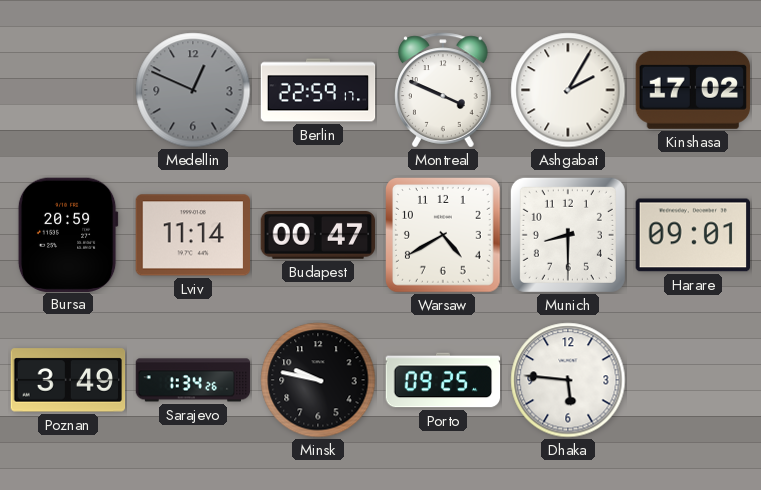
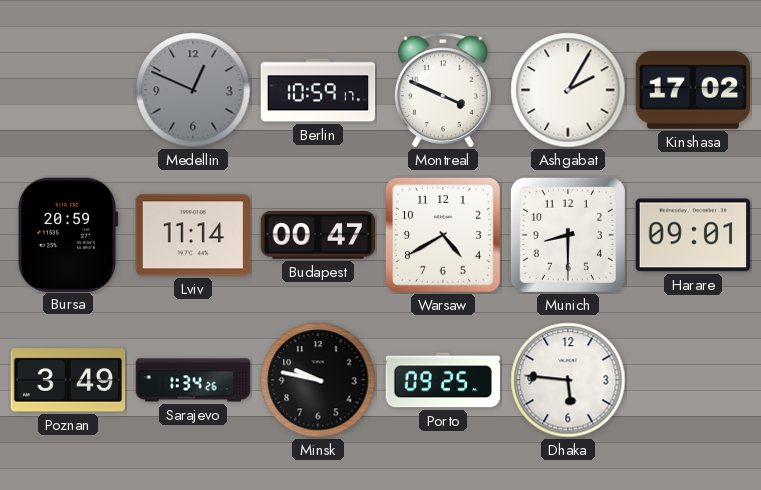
Berlin: 22:59 -> 10:59 (318, 90)
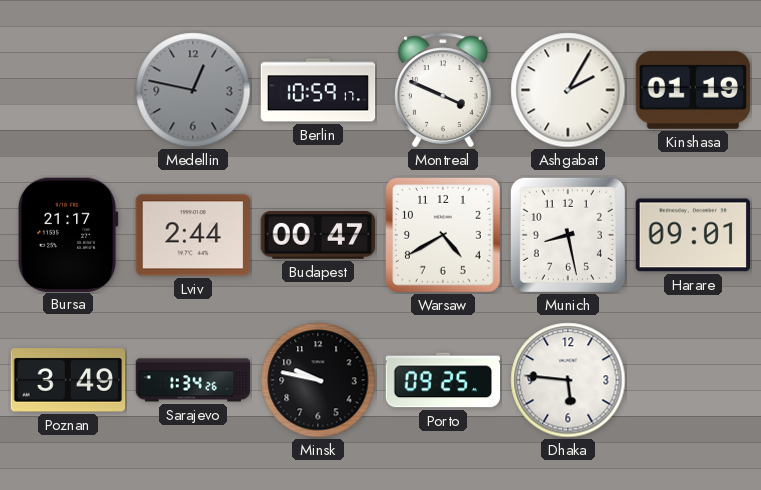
Medellin: 12:49 -> 12:47 (193, 90)
Kinshasa: 17:02 -> 01:19 (692, 90)
Bursa: 20:59 -> 21:17 (68, 234)
Lviv: 11:14 -> 2:44 (193, 235)
Munich: 8:30 -> 8:28 (568, 235)
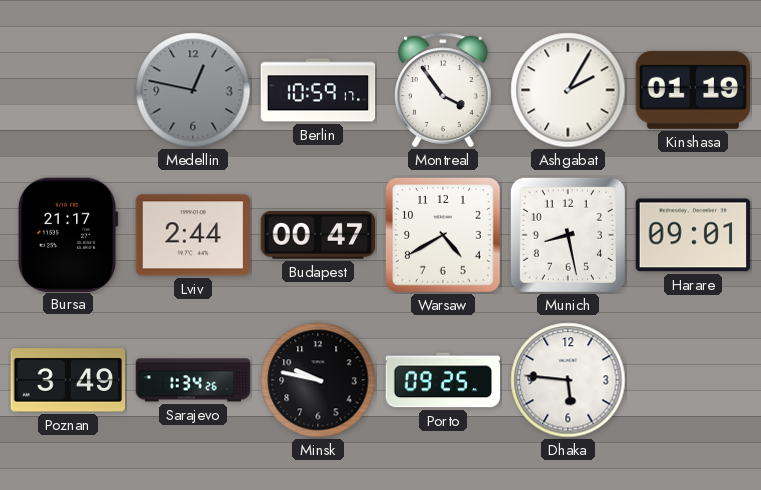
Montreal: 3:49 -> 3:54 (444, 90)
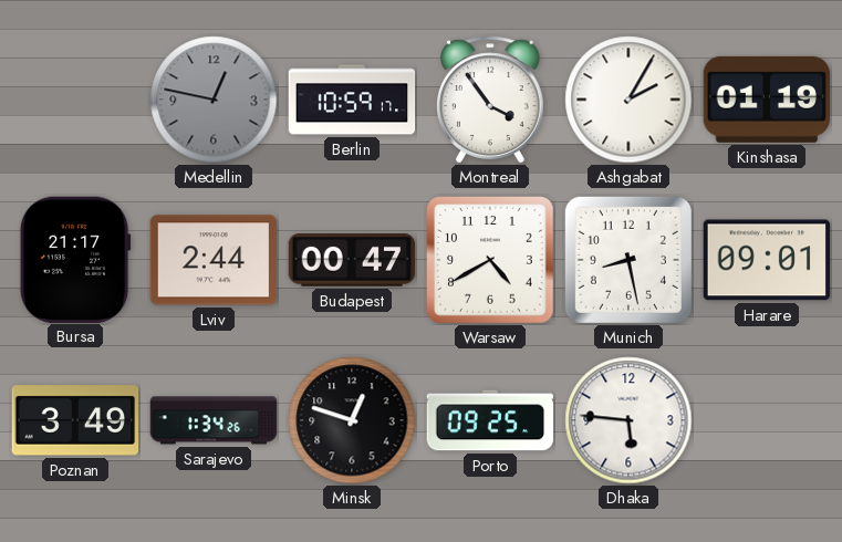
Minsk: 9:47 -> 12:48 (352, 420)
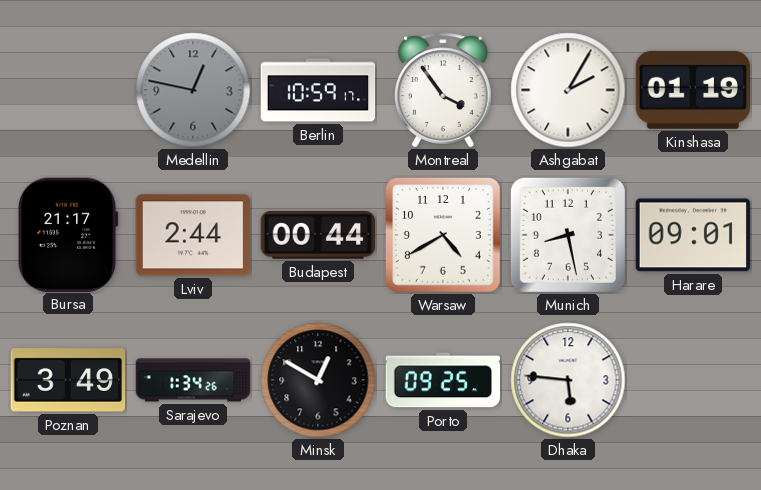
Budapest: 00:47 -> 00:44 (318, 236)
Minsk: 12:48 -> 12:50 (318, 380)
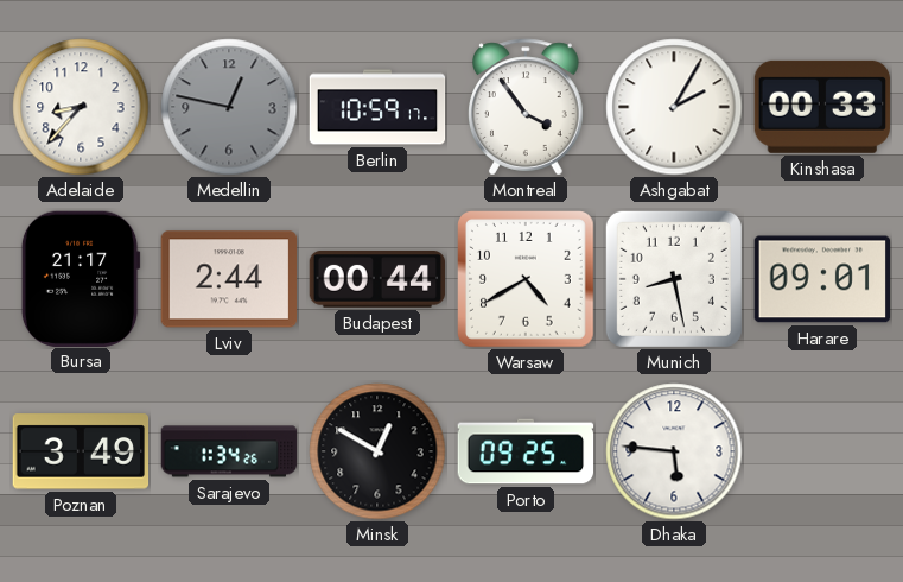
Adelaide: none -> 8:37 (81, 107)
Kinshasa: 01:19 -> 00:33 (821, 107)
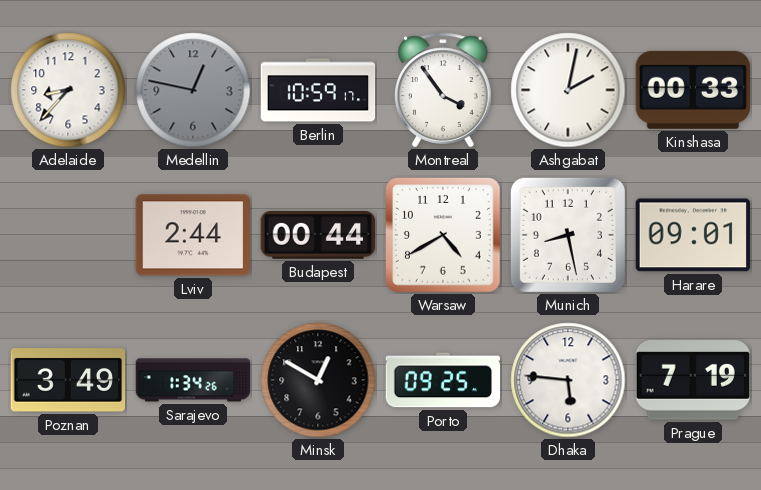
Ashgabat: 2:05 -> 2:02 (568, 90)
Bursa: 21:17 -> none (81, 278)
Prague: none -> 7:19 (692, 380)
